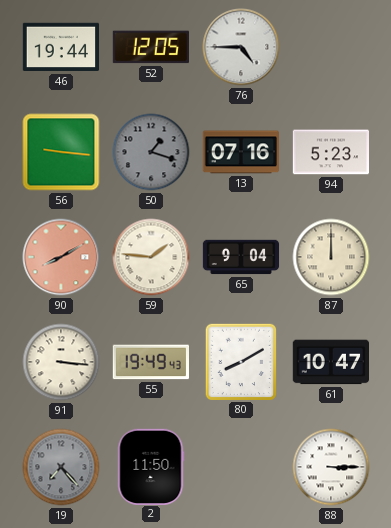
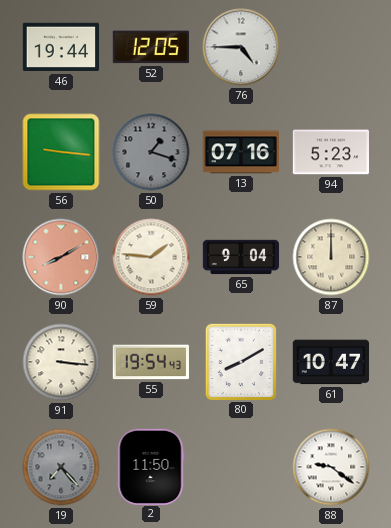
55: 19:49 -> 19:54 (150, 362)
88: 3:15 -> 9:21 (331, 467)
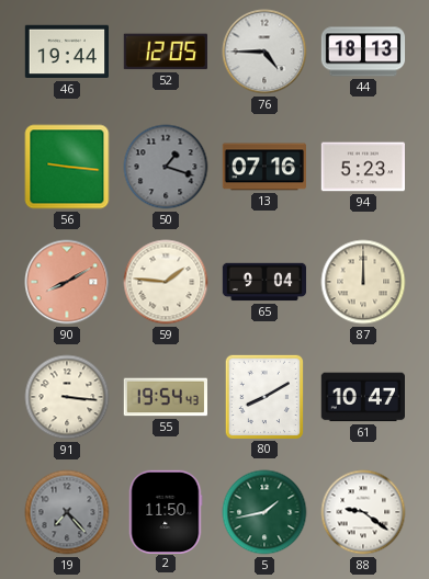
44: none -> 18:13 (363, 52)
5: none -> 1:43 (264, 512)
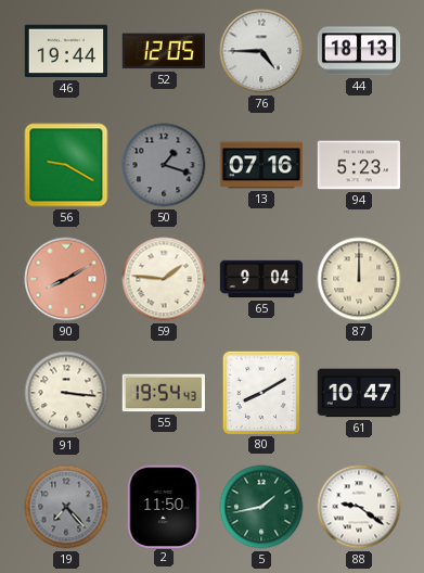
56: 9:16 -> 9:20 (66, 165)
